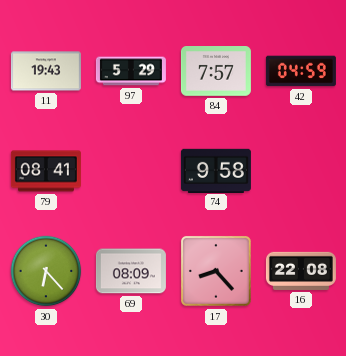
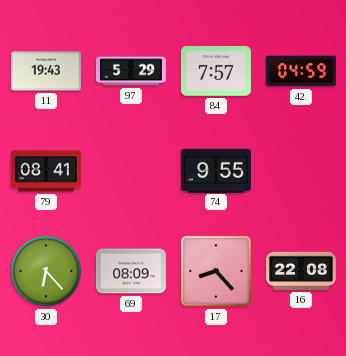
74: 9:58 -> 9:55 (216, 170)
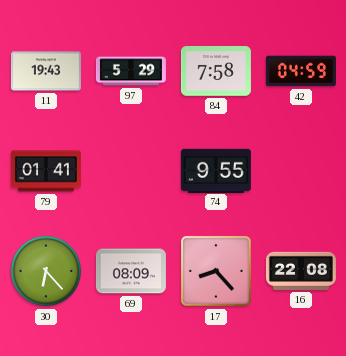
84: 7:57 -> 7:58 (216, 72)
79: 08:41 -> 01:41 (46, 171)
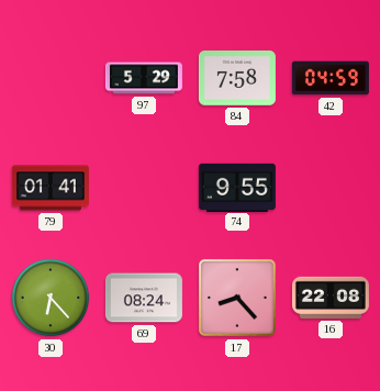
11: 19:43 -> none (46, 71)
69: 08:09 -> 08:24 (144, 298)
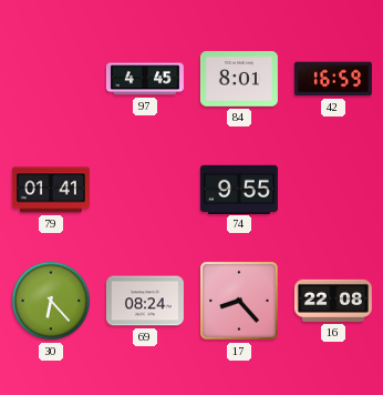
97: 5:29 -> 4:45 (145, 79)
84: 7:58 -> 8:01 (239, 80)
42: 04:59 -> 16:59 (333, 79)
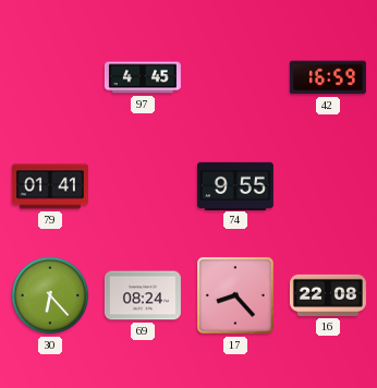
84: 8:01 -> none (239, 80)
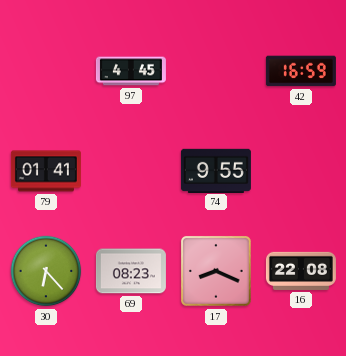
69: 08:24 -> 08:23 (131, 271)
17: 8:23 -> 8:19 (217, 272)
